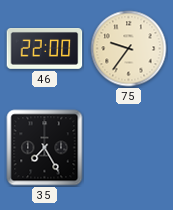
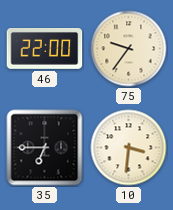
35: 7:25 -> 6:45 (45, 148)
10: none -> 3:31 (129, 148)
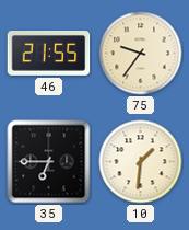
46: 22:00 -> 21:55 (49, 54)
10: 3:31 -> 1:31 (141, 162)
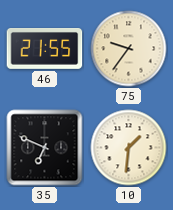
35: 6:45 -> 6:49 (45, 148)
